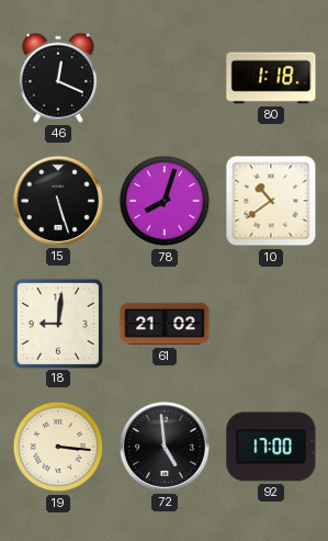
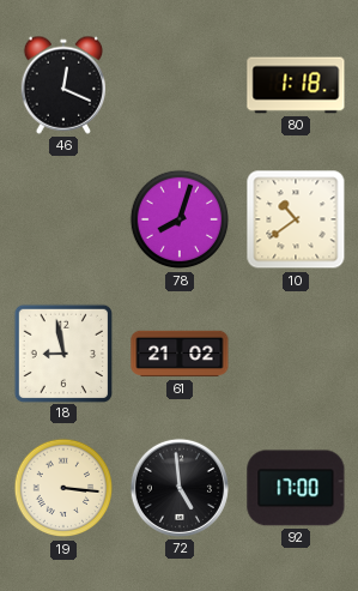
15: 5:27 -> none (58, 201)
18: 9:01 -> 8:58 (62, 352)
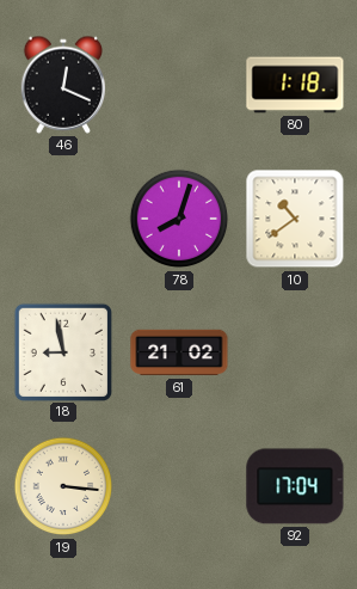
72: 4:59 -> none (180, 488)
92: 17:00 -> 17:04 (295, 486)
